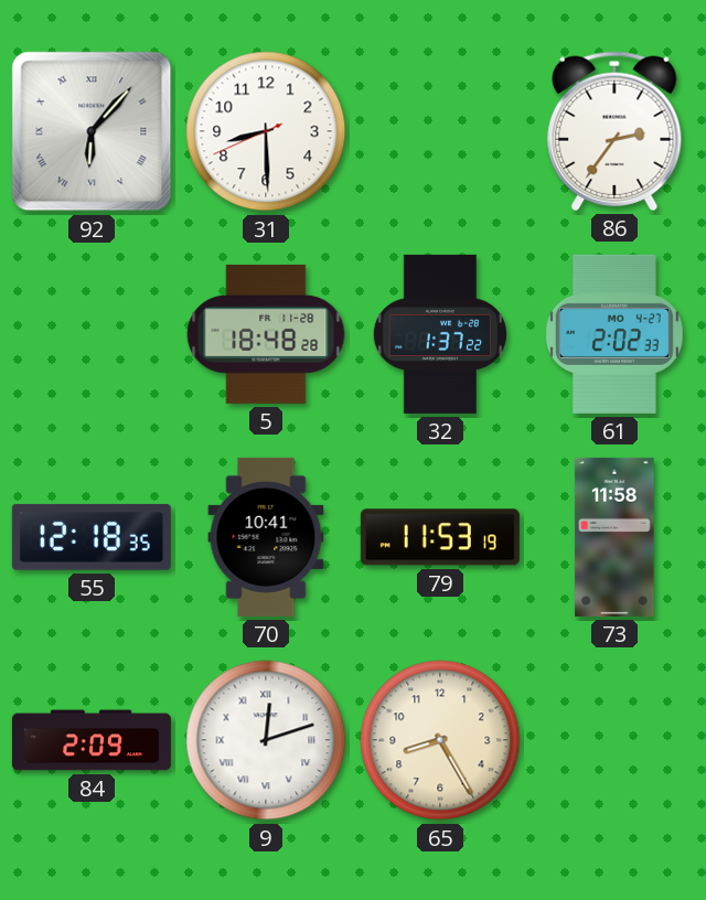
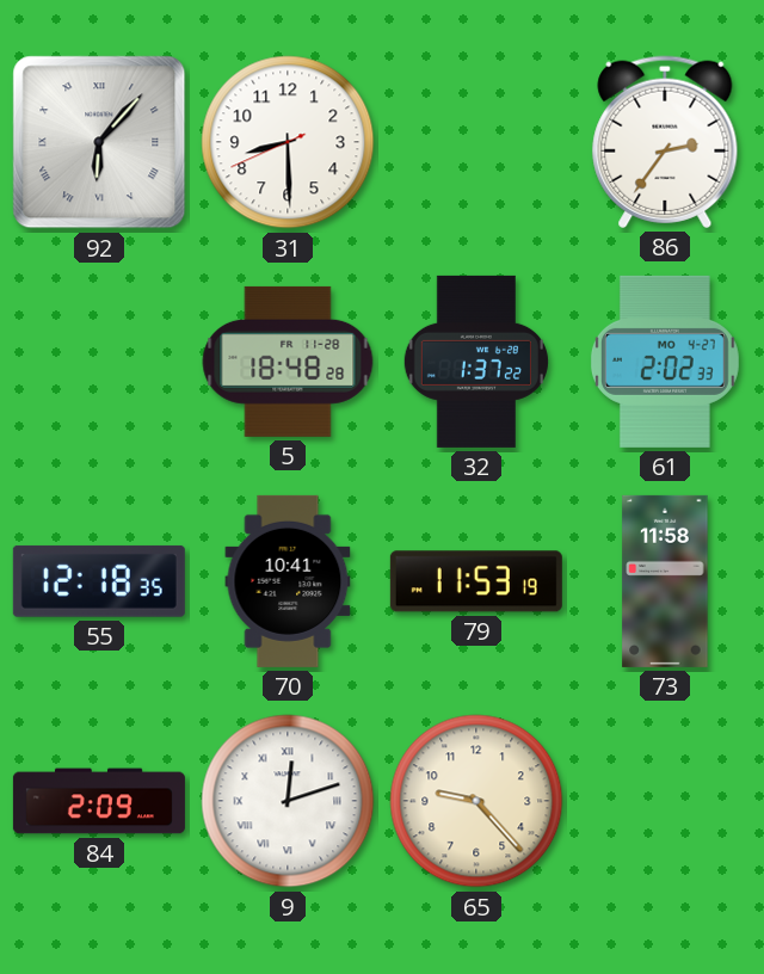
65: 8:25 -> 9:23 (476, 801)
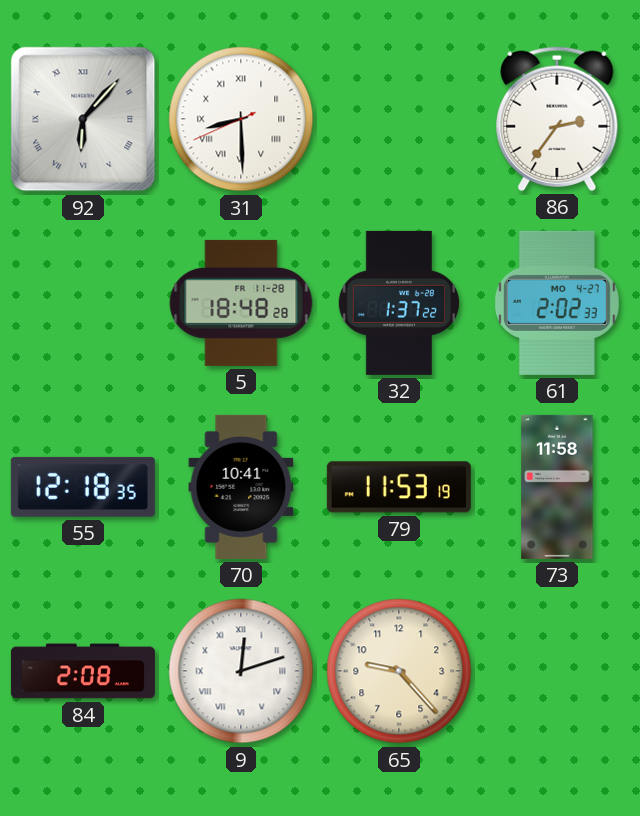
31 numerals: Arabic -> Roman (241, 119)
84: 2:09 -> 2:08 (83, 671)
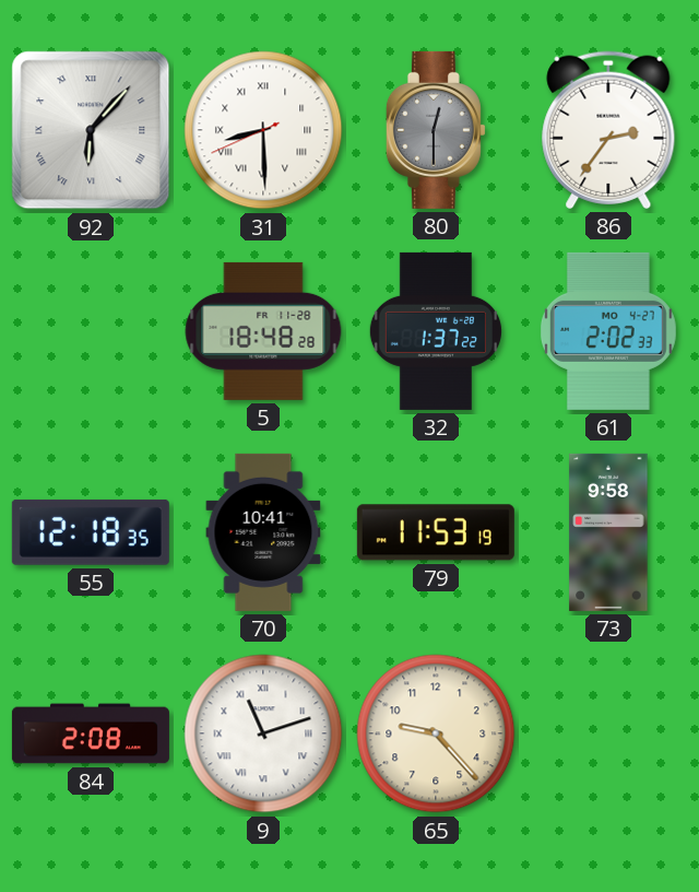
80: none -> 12:30 (436, 130)
73: 11:58 -> 9:58 (608, 532)
9: 12:12 -> 11:12 (263, 733)
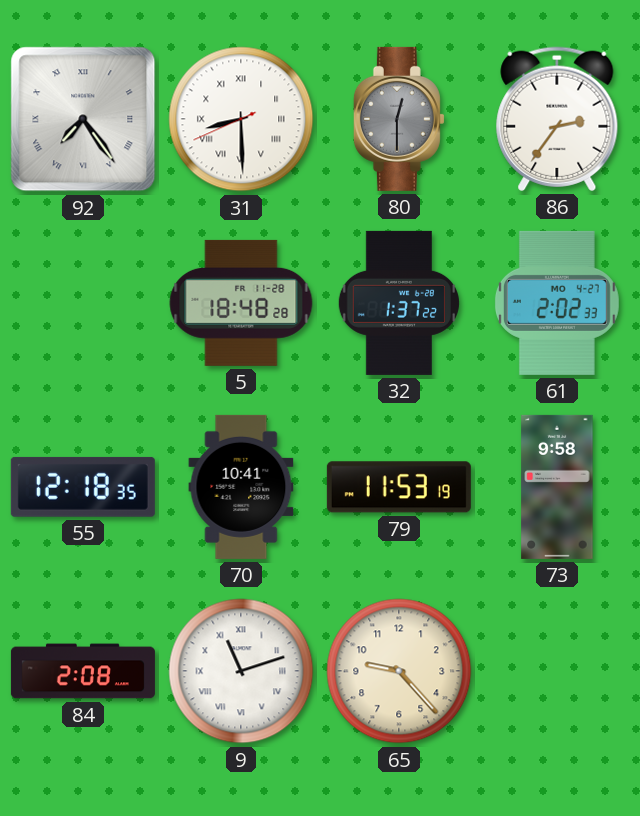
92: 6:07 -> 7:24 (83, 119)
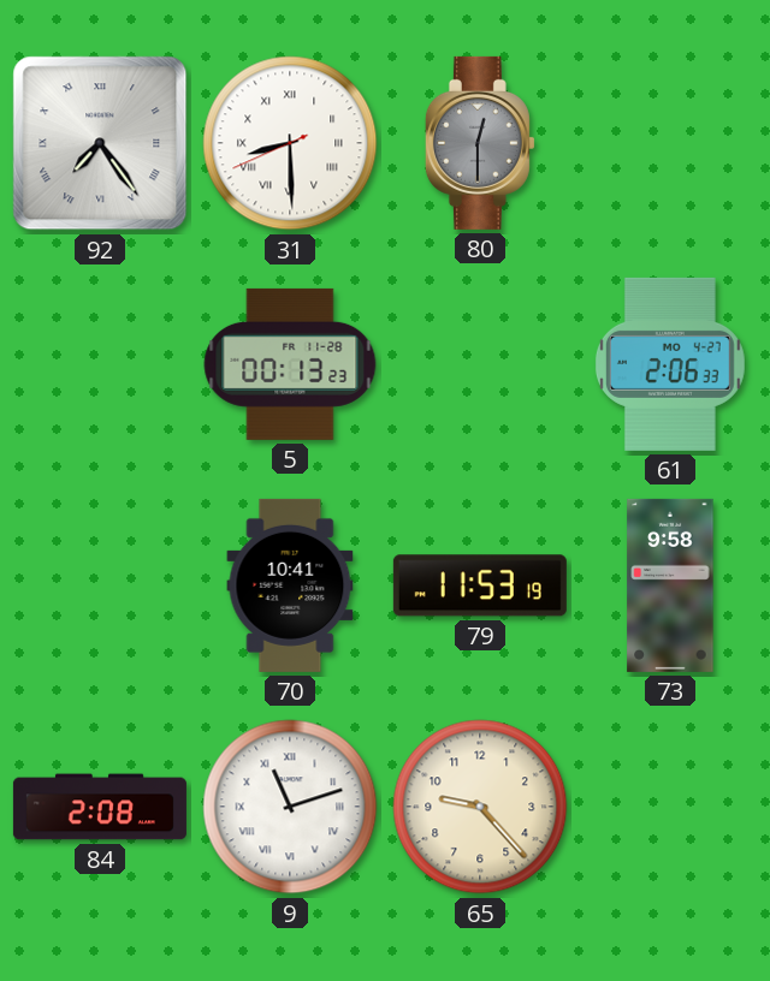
86: 2:36 -> none (557, 119)
5: 18:48 -> 00:13 (290, 364)
32: 1:37 -> none (399, 303)
61: 2:02 -> 2:06 (670, 364)
55: 12:18 -> none (83, 487)
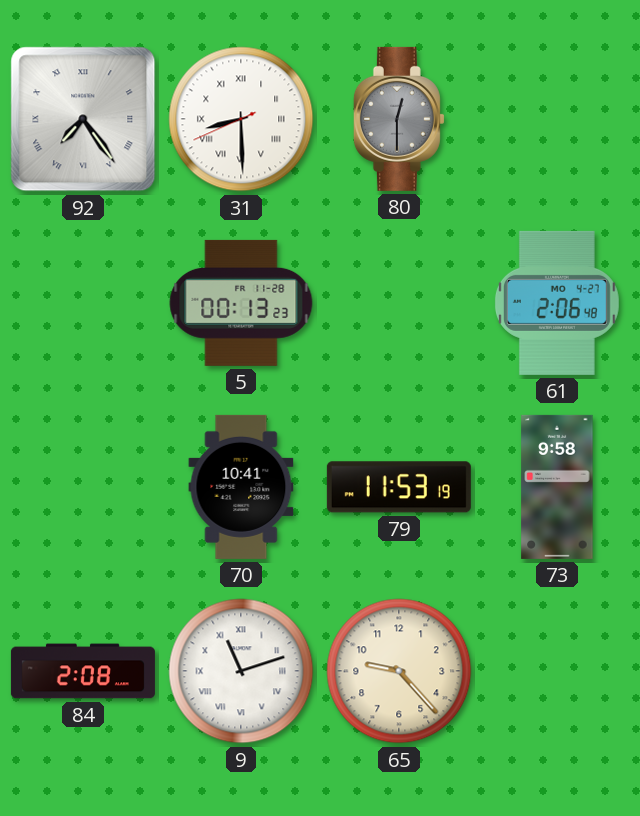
61: 2:06:33 -> 2:06:48 (557, 303)
